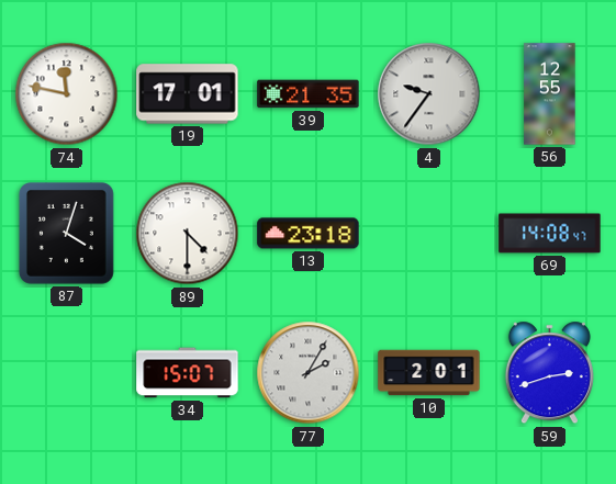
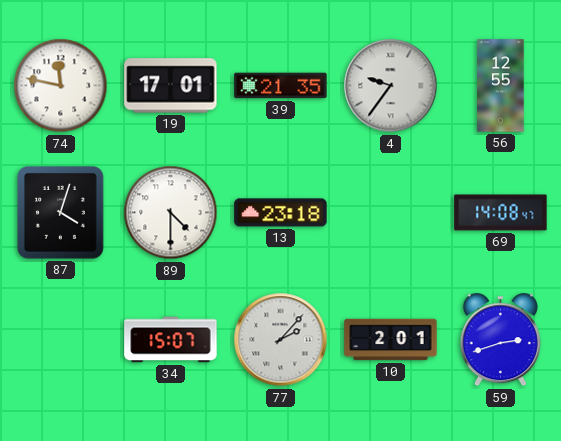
77: 2:05 -> 2:07 (281, 340)
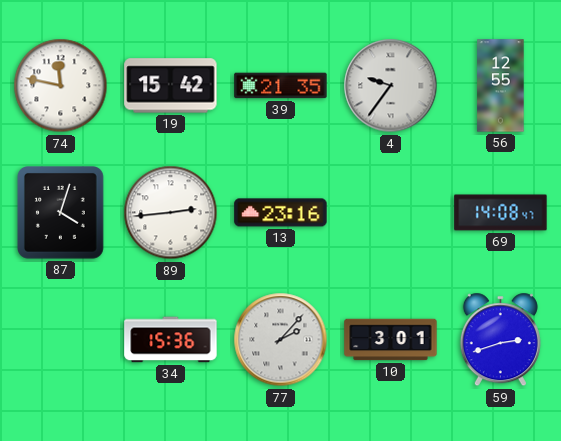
19: 17:01 -> 15:42 (171, 86)
89: 4:30 -> 2:44 (171, 213)
13: 23:18 -> 23:16 (281, 213)
34: 15:07 -> 15:36 (171, 340)
10: 2:01 -> 3:01 (391, 340)
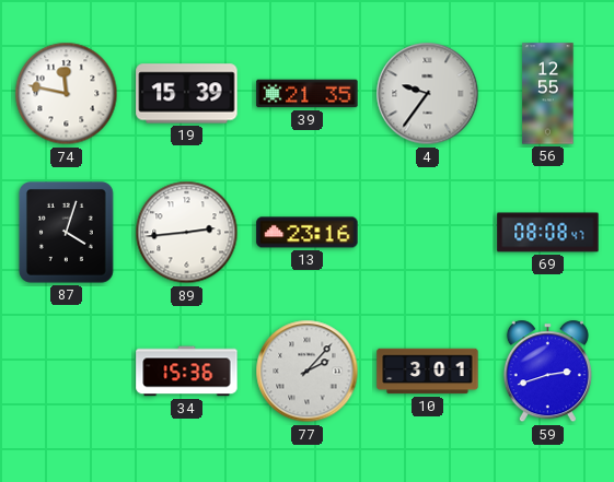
19: 15:42 -> 15:39 (187, 94)
69: 14:08 -> 08:08 (548, 233)
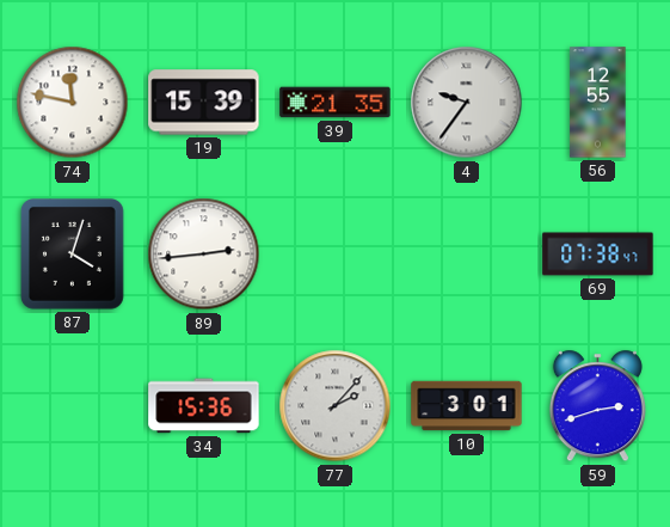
13: 23:16 -> none (308, 233)
69: 08:08 -> 07:38 (598, 255)
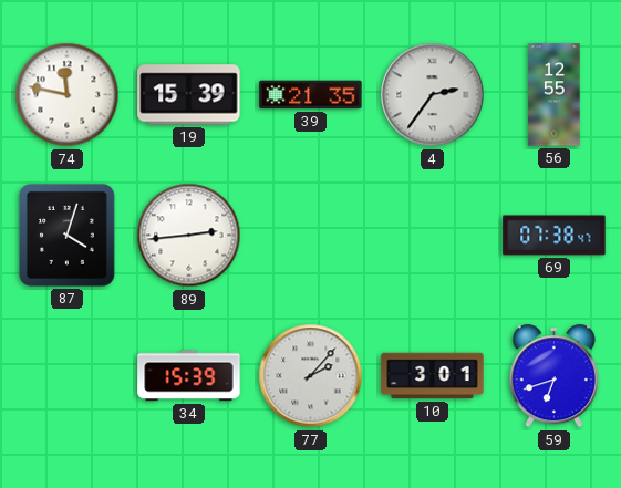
4: 9:36 -> 2:36 (433, 95)
34: 15:36 -> 15:39 (189, 376)
59: 2:42 -> 6:42 (553, 376)
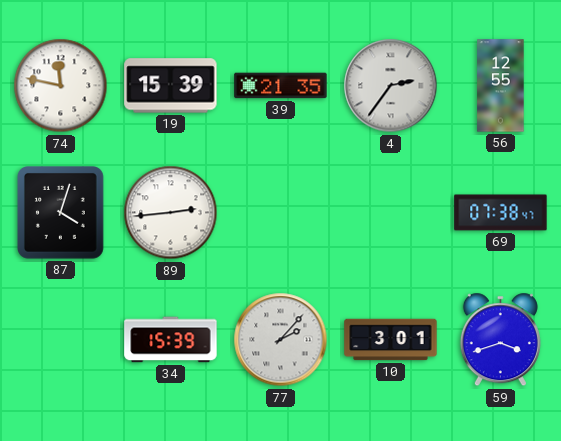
59: 6:42 -> 3:42 (500, 340)
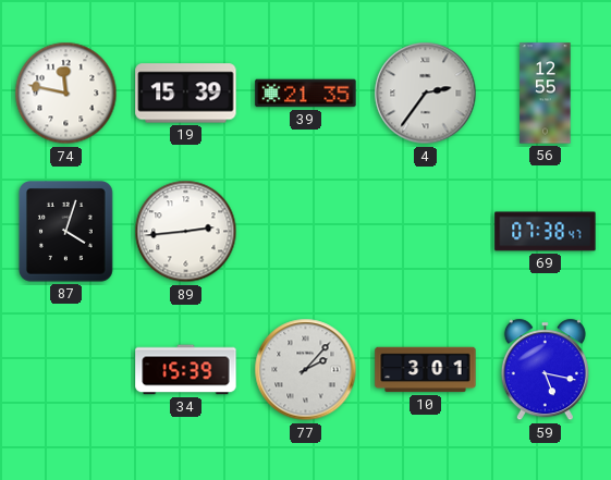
59: 3:42 -> 5:17 (545, 370)
